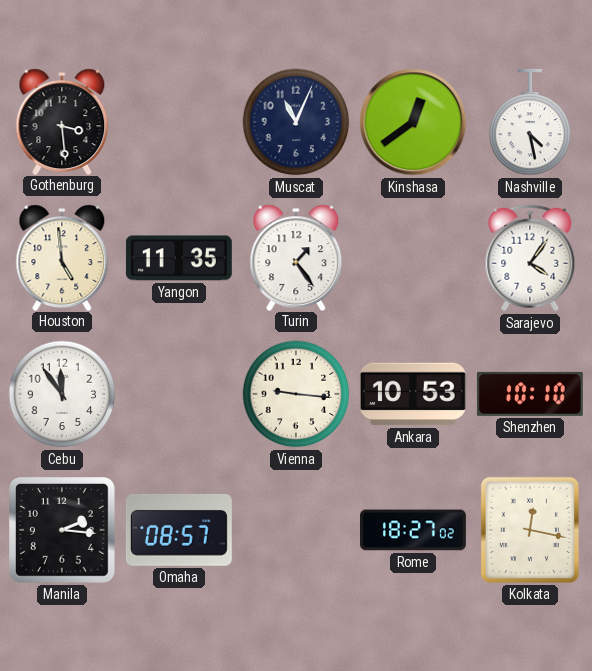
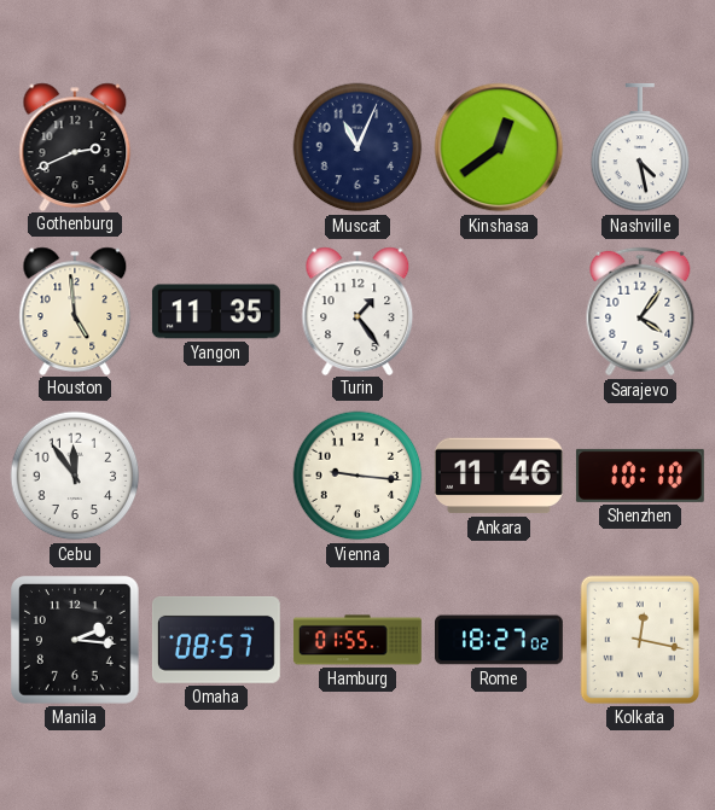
Gothenburg: 3:29 -> 2:41 (75, 146)
Ankara: 10:53 -> 11:46 (499, 476)
Hamburg: none -> 01:55 (357, 640)
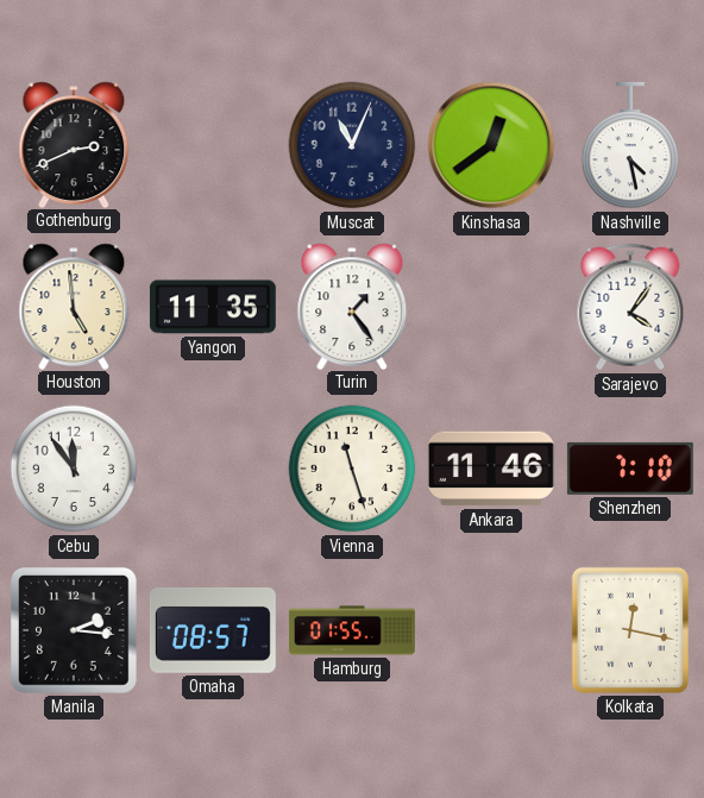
Vienna: 9:16 -> 11:27 (352, 469)
Shenzhen: 10:10 -> 7:10 (630, 469)
Rome: 18:27 -> none (500, 640)
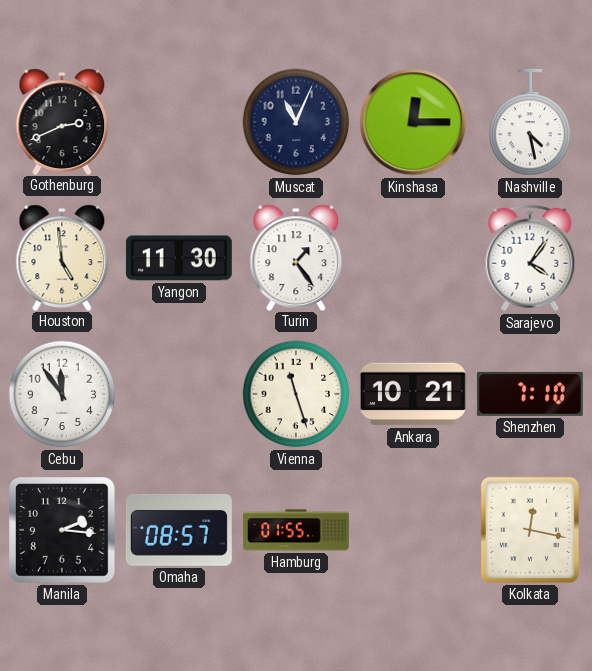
Kinshasa: 12:39 -> 12:15 (413, 122)
Yangon: 11:35 -> 11:30 (179, 258)
Ankara: 11:46 -> 10:21 (413, 394)
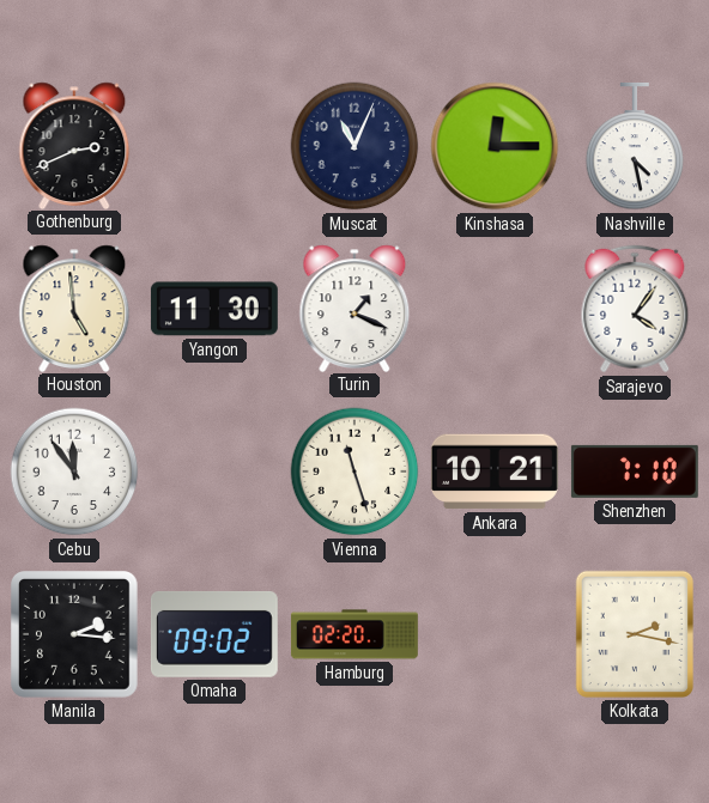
Turin: 1:24 -> 1:19 (354, 308)
Omaha: 08:57 -> 09:02 (214, 634)
Hamburg: 01:55 -> 02:20 (354, 634)
Kolkata: 12:17 -> 2:17 (635, 634)
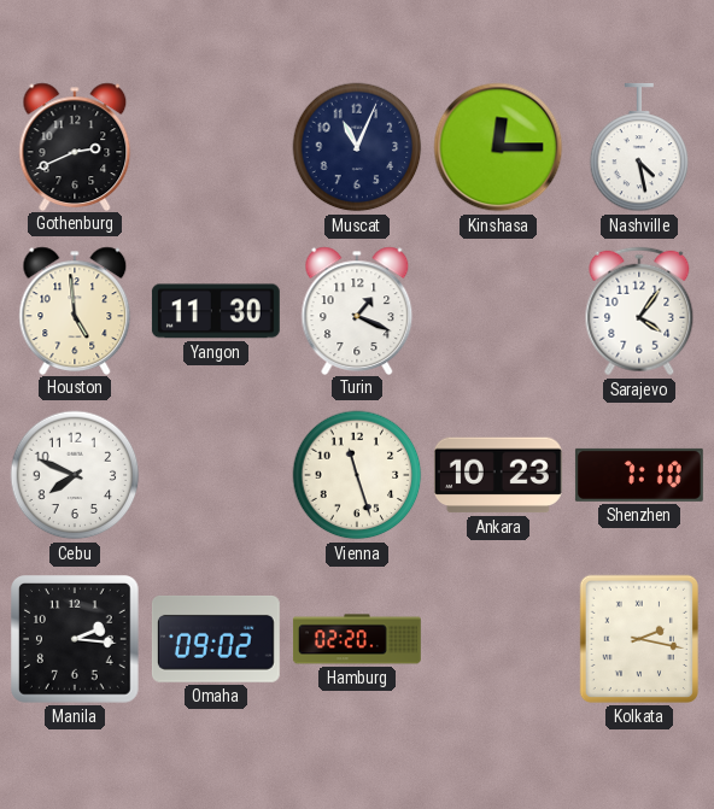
Cebu: 11:54 -> 7:49 (75, 475)
Ankara: 10:21 -> 10:23 (498, 475)
